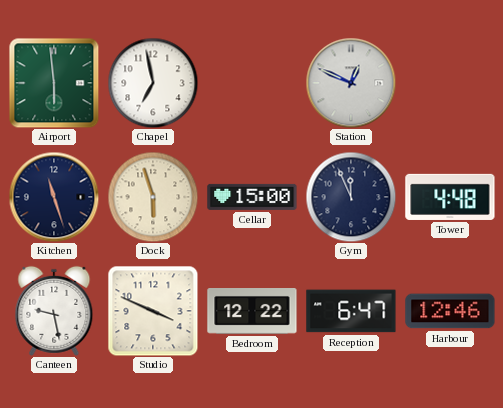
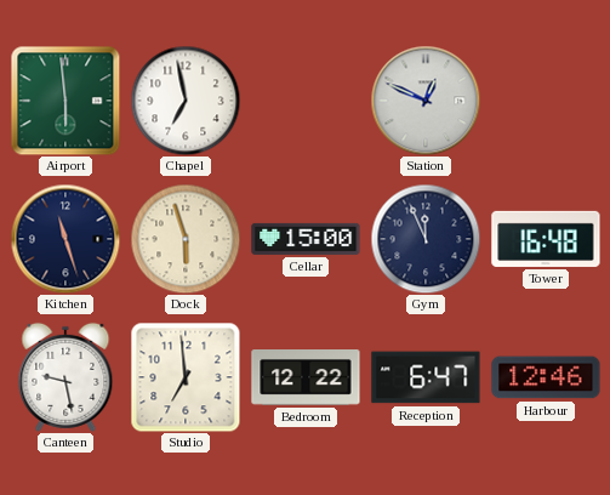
Tower: 4:48 -> 16:48 (546, 239)
Studio: 3:49 -> 6:59 (186, 377)
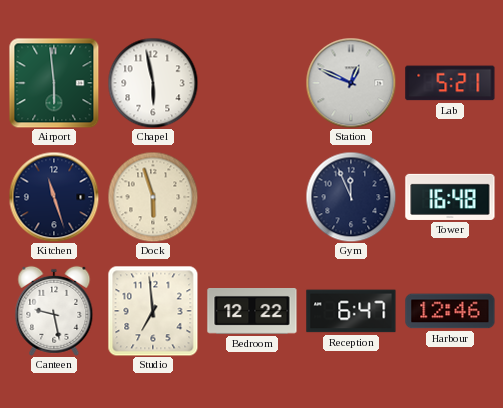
Chapel: 6:58 -> 5:58 (153, 83)
Lab: none -> 5:21 (450, 83)
Cellar: 15:00 -> none (306, 239)
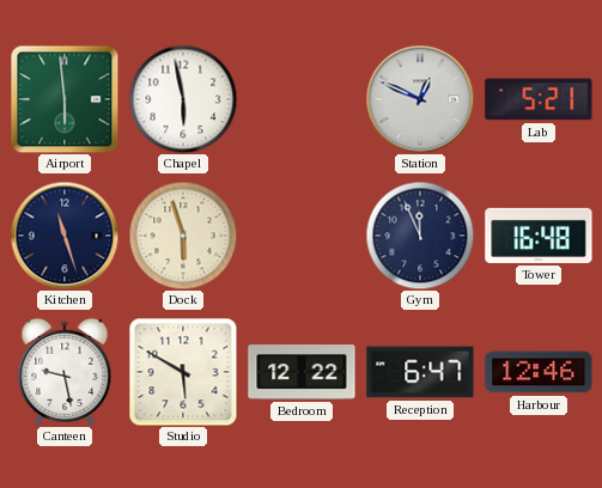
Studio: 6:59 -> 5:50 (183, 372)
